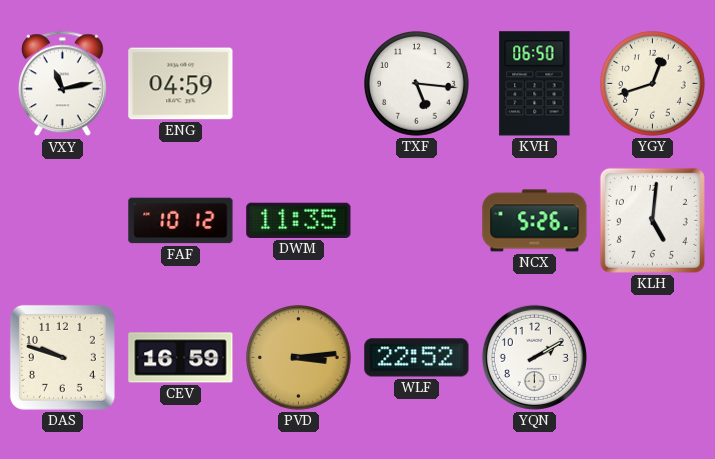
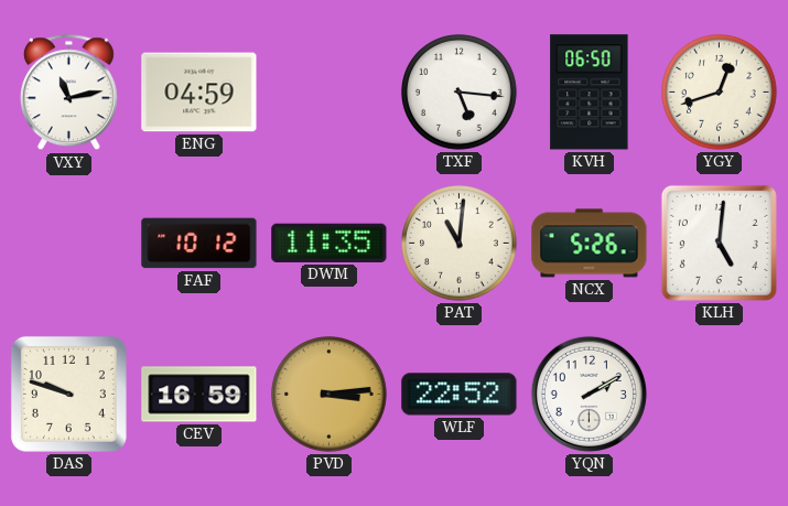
PAT: none -> 11:01 (460, 244)
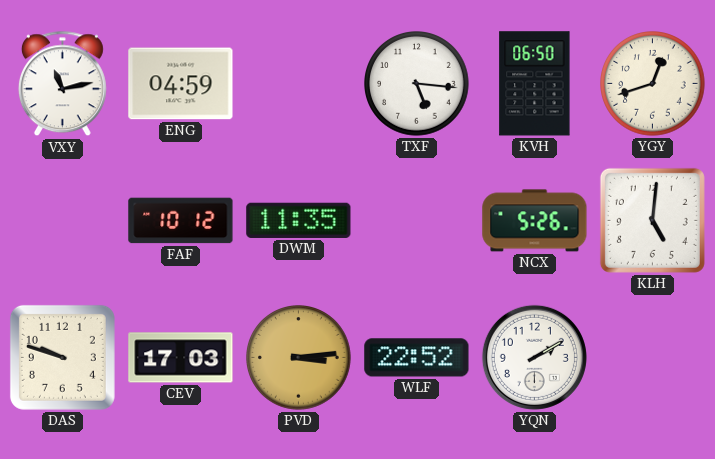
PAT: 11:01 -> none (460, 244)
CEV: 16:59 -> 17:03 (181, 358)
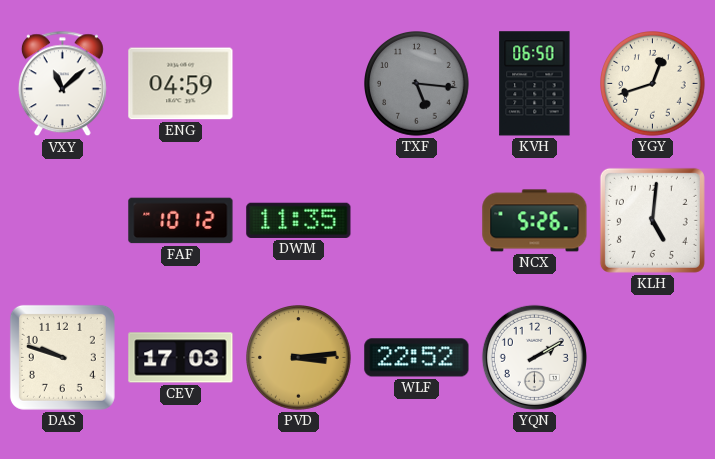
VXY: 11:13 -> 11:08 (62, 84)
TXF dial: white -> grey (417, 84)
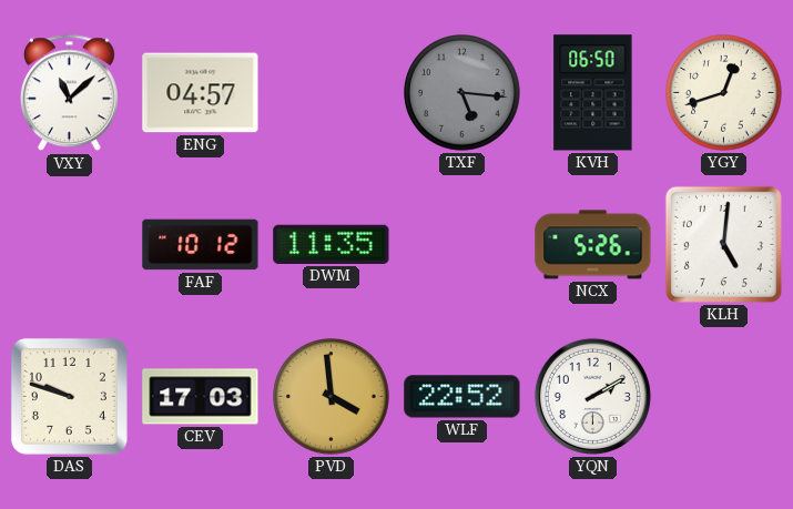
ENG: 04:59 -> 04:57 (201, 93)
PVD: 3:14 -> 3:59 (332, 397)
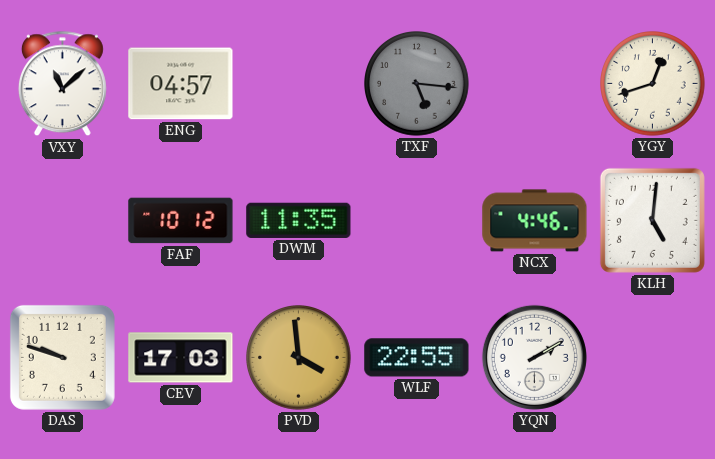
KVH: 06:50 -> none (593, 93)
NCX: 5:26 -> 4:46 (535, 221)
WLF: 22:52 -> 22:55 (417, 358)
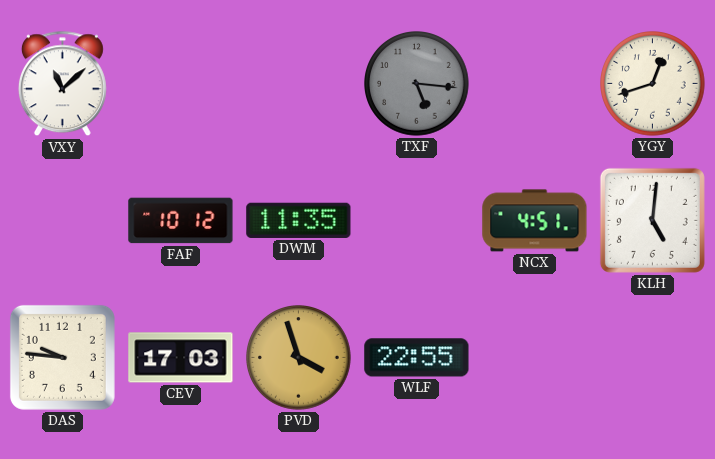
ENG: 04:57 -> none (181, 84)
NCX: 4:46 -> 4:51 (535, 221)
DAS: 9:48 -> 9:46 (62, 357)
PVD: 3:59 -> 3:57 (299, 358)
YQN: 2:10 -> none (534, 357)
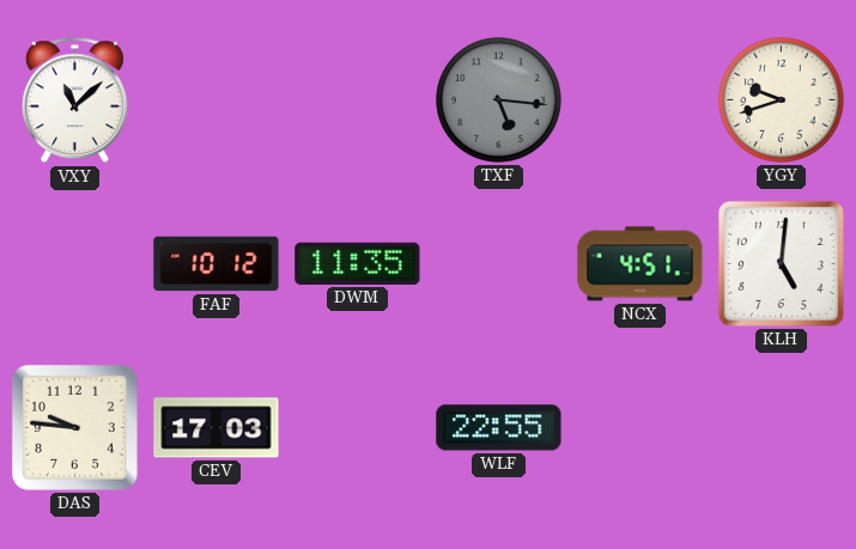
YGY: 12:42 -> 9:42 (782, 100)
PVD: 3:57 -> none (299, 358)
